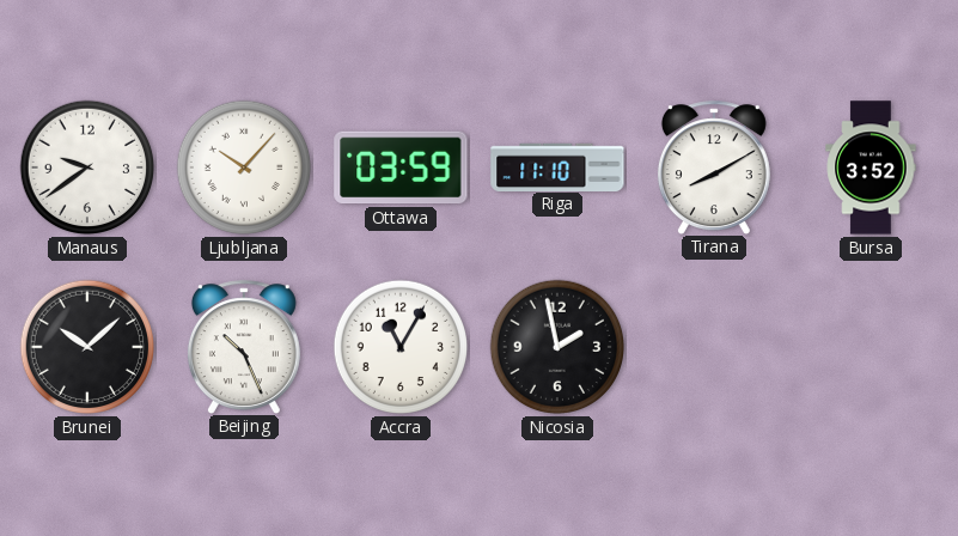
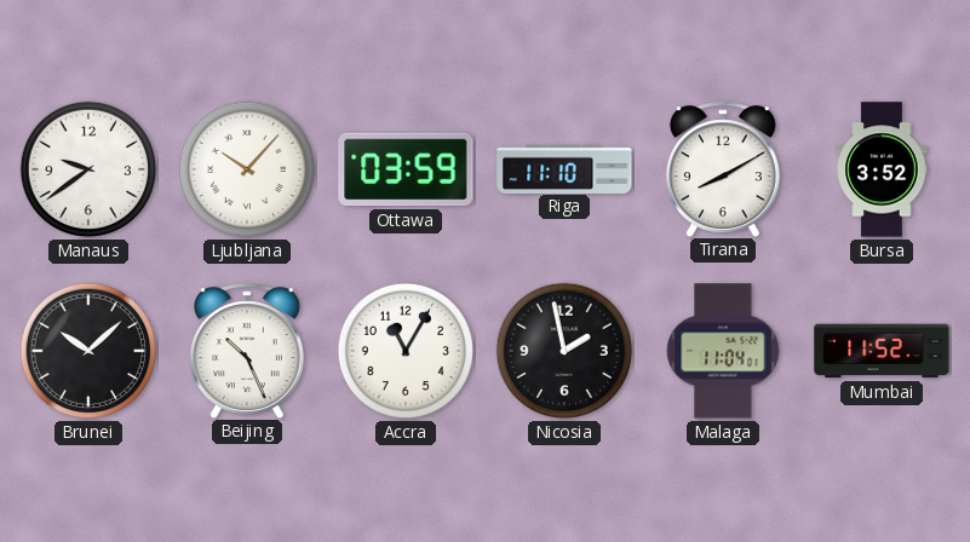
Malaga: none -> 11:04 (723, 351)
Mumbai: none -> 11:52 (882, 351)
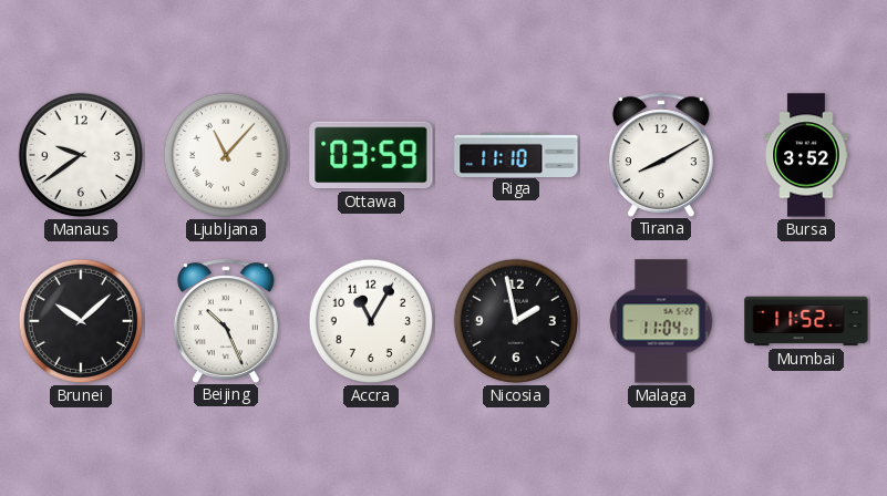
Ljubljana: 10:07 -> 11:07 (226, 155)
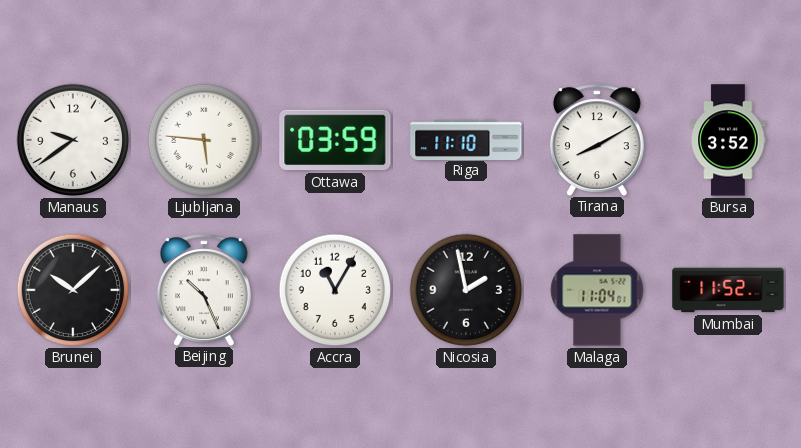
Ljubljana: 11:07 -> 5:46 (204, 140)
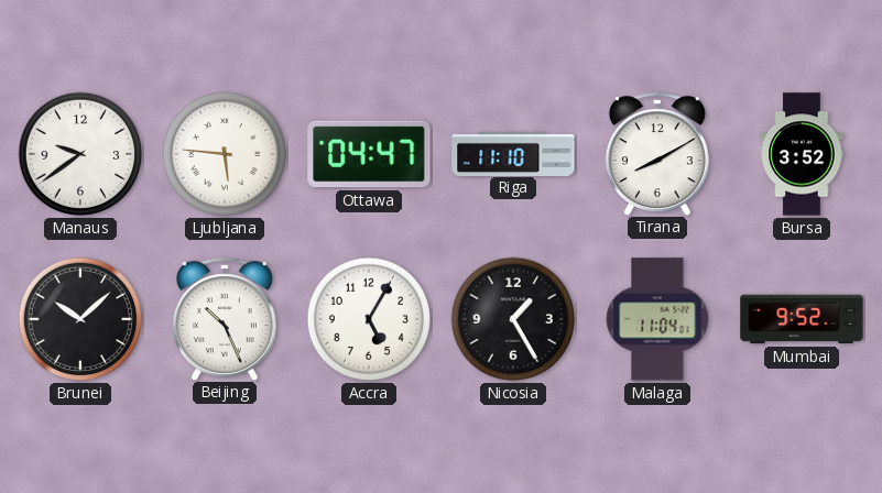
Ottawa: 03:59 -> 04:47 (369, 154)
Accra: 11:05 -> 5:05 (369, 319)
Nicosia: 1:58 -> 1:25 (513, 319)
Mumbai: 11:52 -> 9:52 (802, 319)
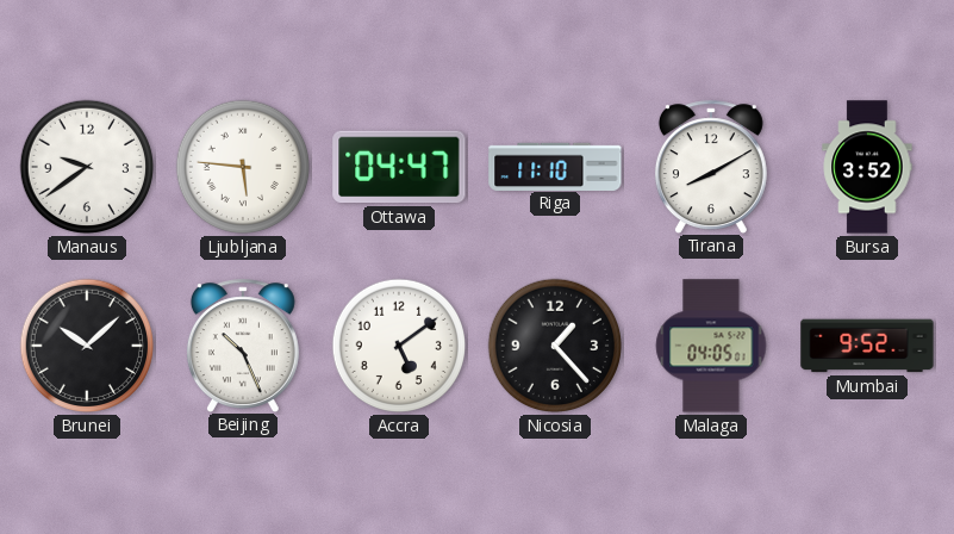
Accra: 5:05 -> 5:09 (399, 346)
Nicosia: 1:25 -> 1:23 (555, 346)
Malaga: 11:04 -> 04:05 (711, 346)
